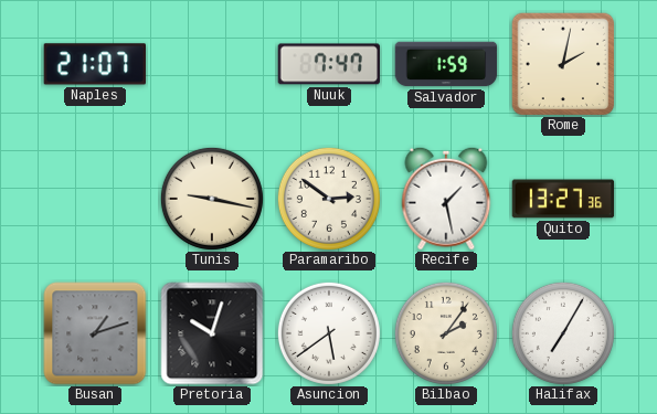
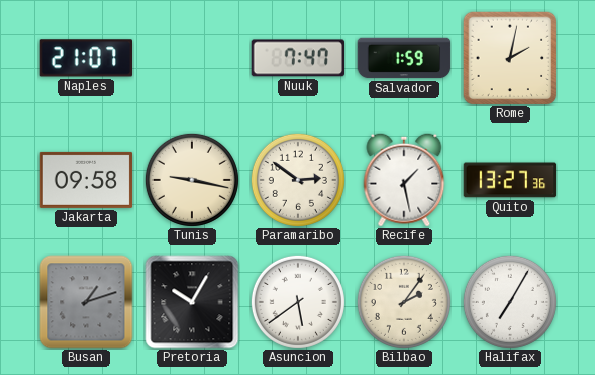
Jakarta: none -> 09:58 (86, 180)
Pretoria: 10:03 -> 10:05 (192, 302)
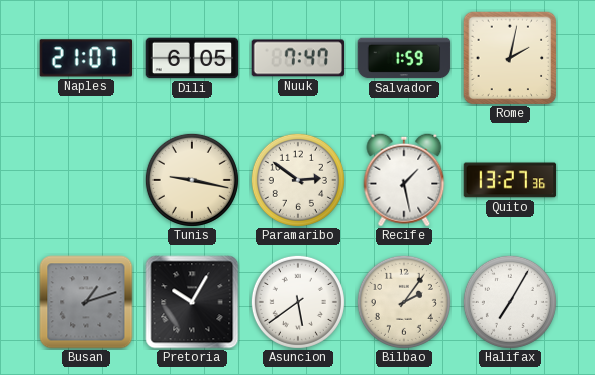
Dili: none -> 6:05 (192, 58)
Jakarta: 09:58 -> none (86, 180)
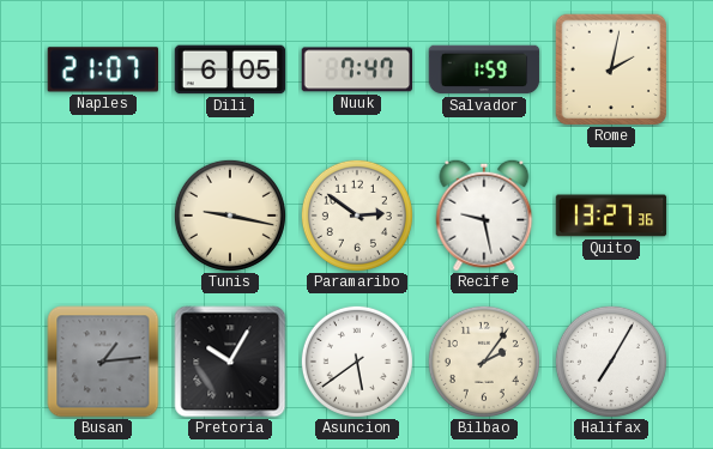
Recife: 1:28 -> 9:28 (484, 216)
Busan: 1:12 -> 1:14 (103, 362)
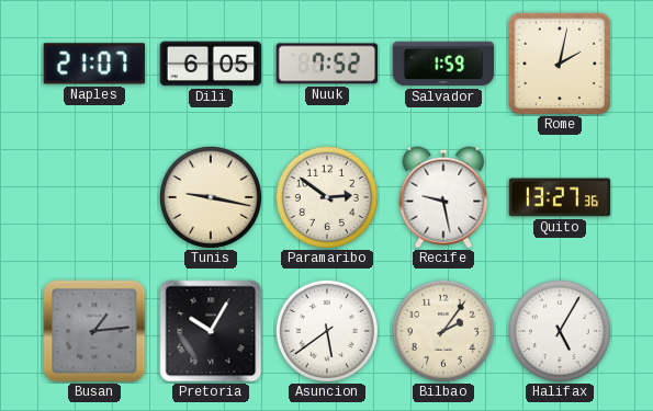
Nuuk: 7:47 -> 7:52 (327, 64)
Halifax: 7:05 -> 5:05 (560, 331)
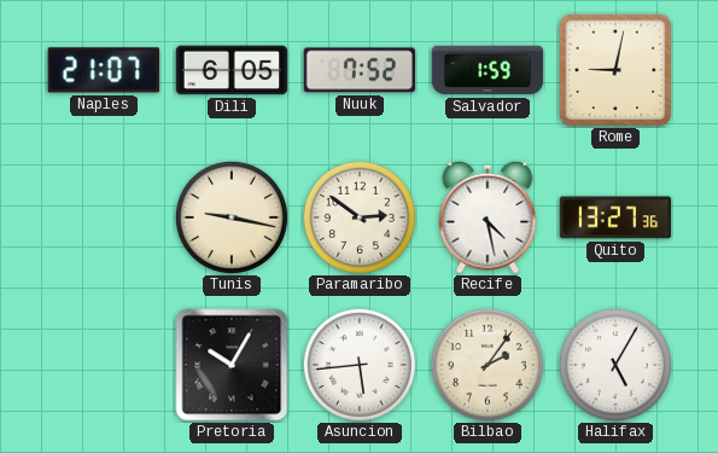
Rome: 2:02 -> 9:02 (615, 70)
Recife: 9:28 -> 4:28 (488, 217)
Busan: 1:14 -> none (94, 331)
Asuncion: 5:39 -> 5:44 (360, 365)
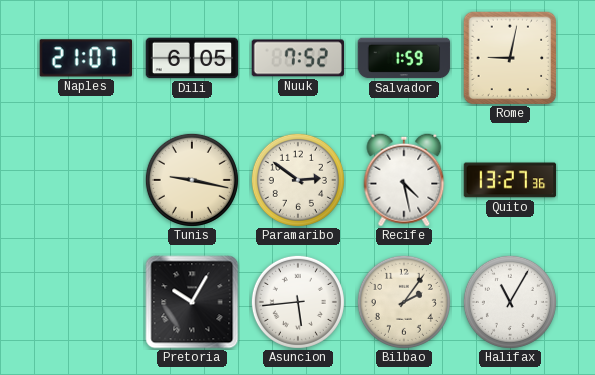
Halifax: 5:05 -> 11:05 (510, 302)
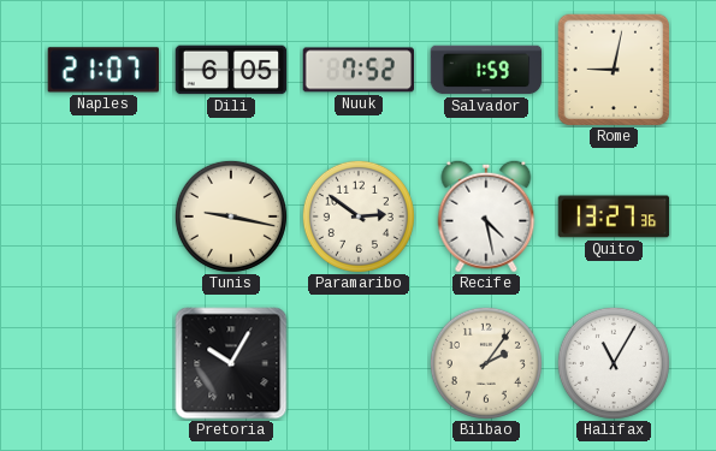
Asuncion: 5:44 -> none (298, 302)
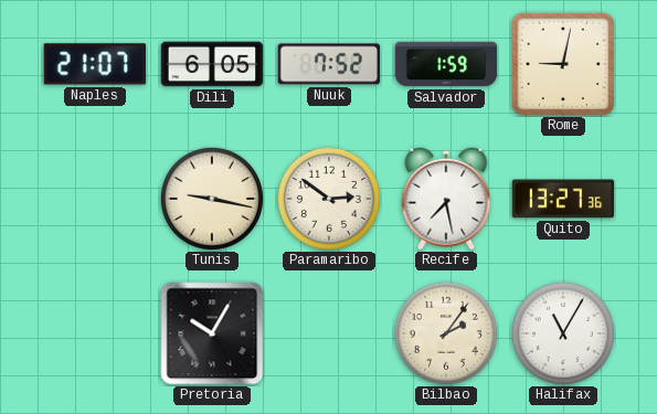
Recife: 4:28 -> 7:28 (446, 199)
